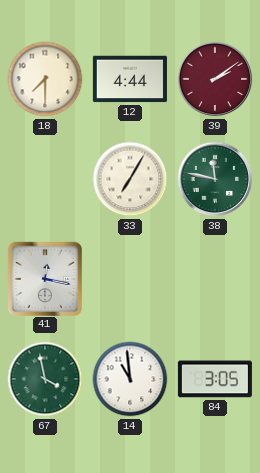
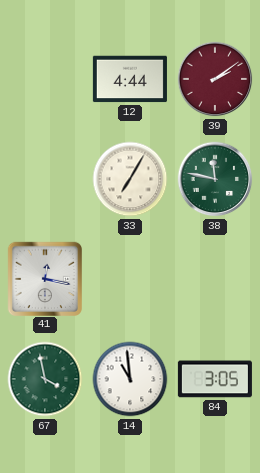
18: 7:30 -> none (45, 79)
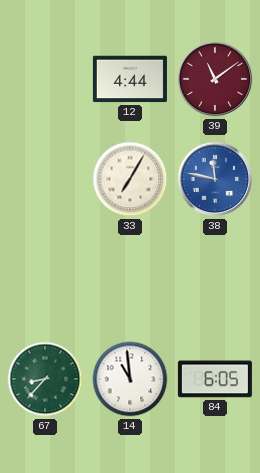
39: 2:09 -> 11:09 (215, 79)
38 dial: green -> blue (215, 179)
41: 12:17 -> none (44, 278)
67: 3:58 -> 8:37 (45, 379)
84: 3:05 -> 6:05 (215, 379)
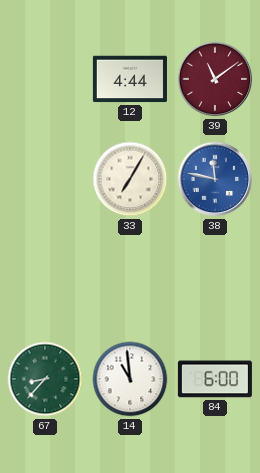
84: 6:05 -> 6:00 (215, 379)
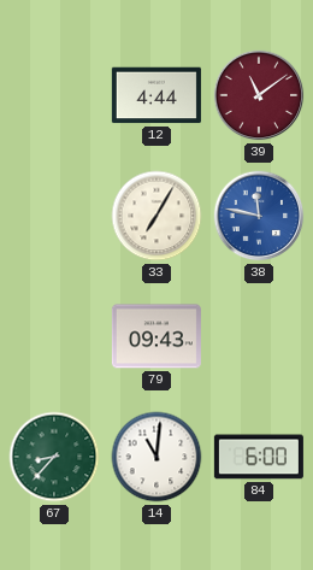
79: none -> 09:43 (156, 336)
14: 10:59 -> 11:01 (156, 457)
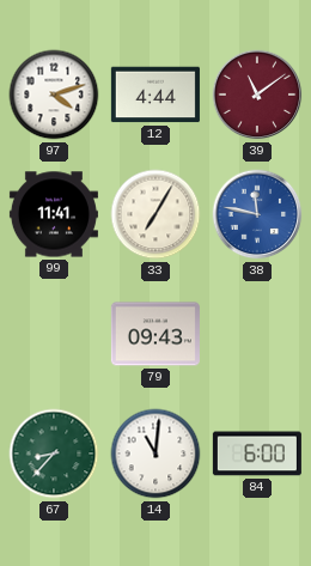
97: none -> 4:12 (54, 95)
99: none -> 11:41 (54, 214)
